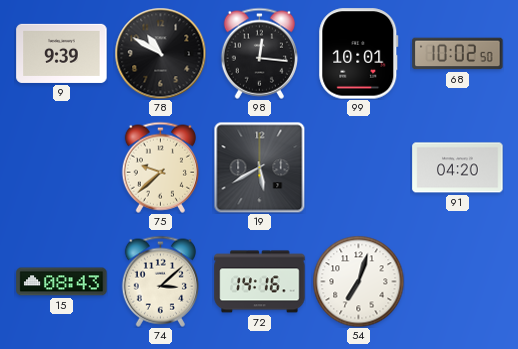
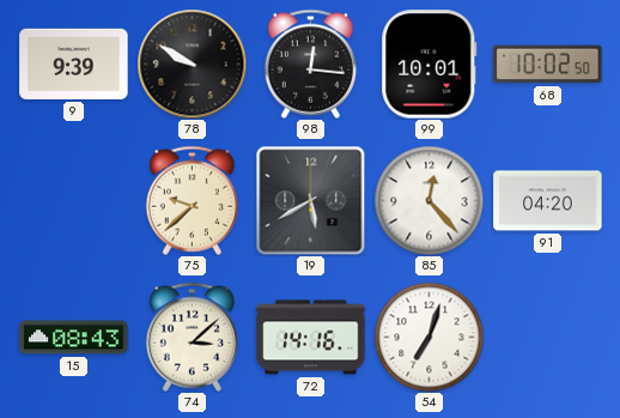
78: 10:50 -> 9:50 (192, 63)
85: none -> 12:23 (428, 200)
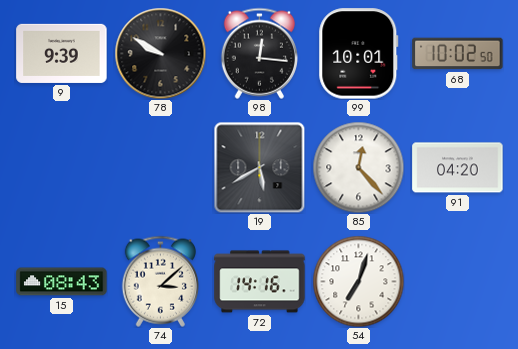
75: 9:38 -> none (192, 200)
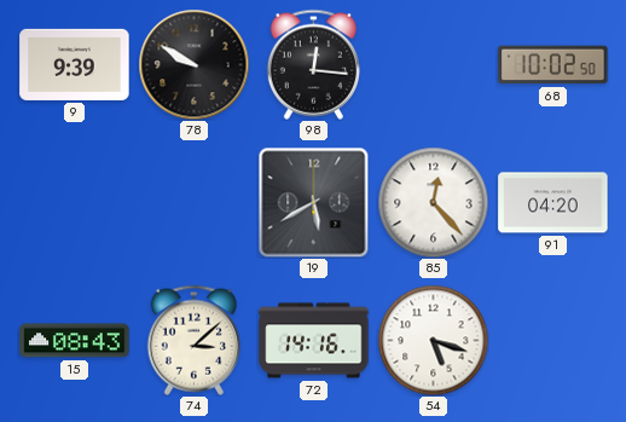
99: 10:01 -> none (359, 54)
54: 7:03 -> 5:18 (433, 340)
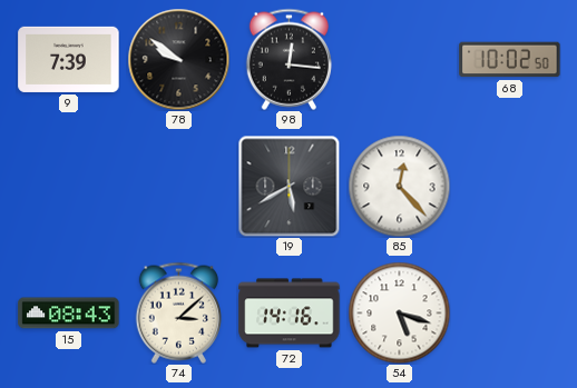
9: 9:39 -> 7:39 (69, 59)
78: 9:50 -> 9:51 (178, 59)
91: 04:20 -> none (553, 203)
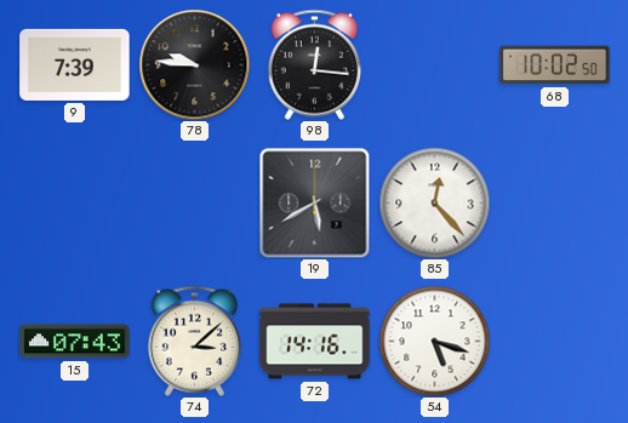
78: 9:51 -> 9:46 (194, 64)
15: 08:43 -> 07:43 (75, 342)
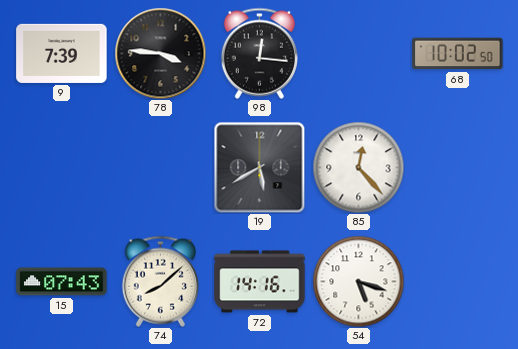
78: 9:46 -> 3:46 (160, 53)
74: 3:08 -> 8:08 (160, 281)
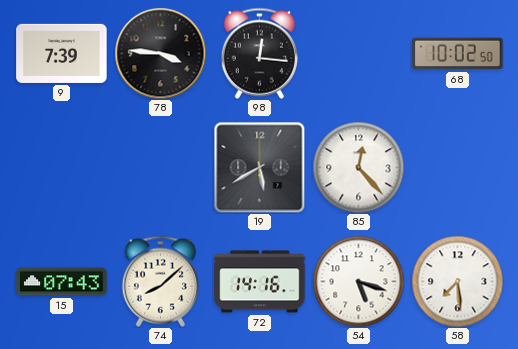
58: none -> 7:29 (457, 281)
